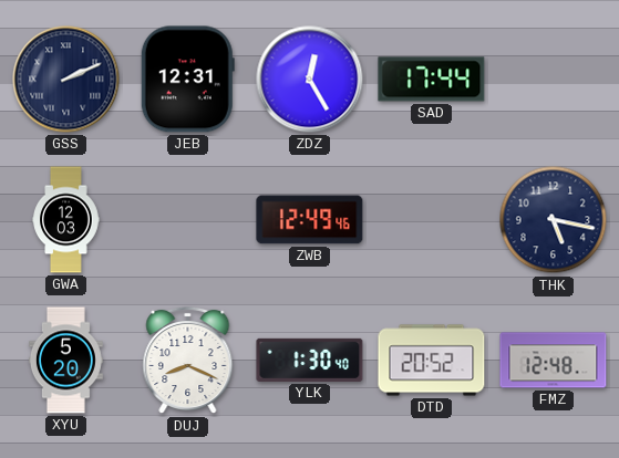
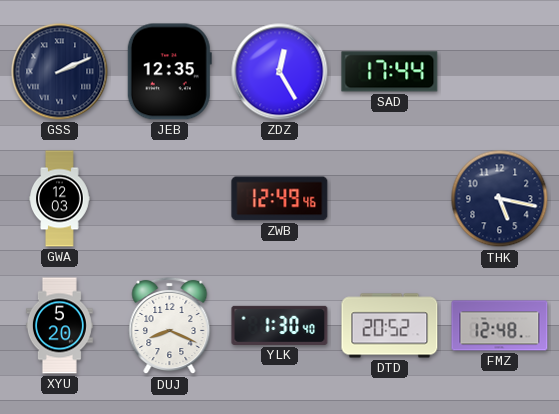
JEB: 12:31 -> 12:35 (169, 72)
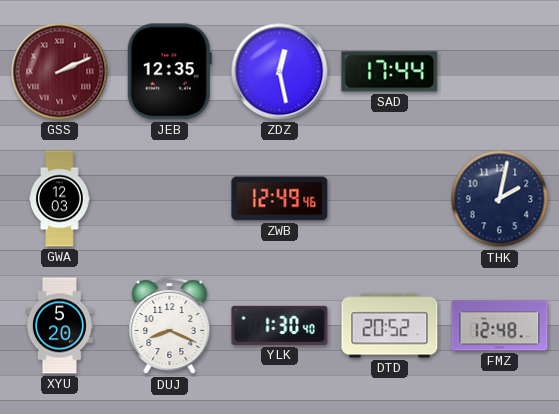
GSS dial: navy -> burgundy (60, 72)
ZDZ: 12:25 -> 12:28 (280, 72)
THK: 5:17 -> 2:02 (500, 199)
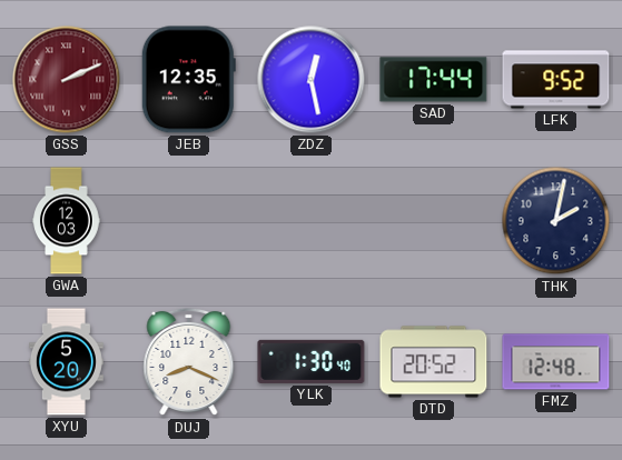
LFK: none -> 9:52 (556, 80)
ZWB: 12:49 -> none (280, 199)
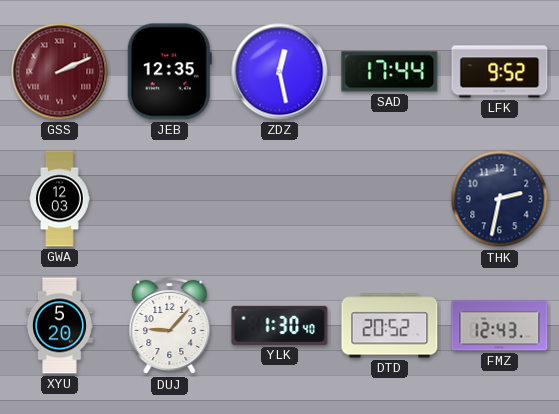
THK: 2:02 -> 2:32 (500, 199)
DUJ: 8:19 -> 9:07 (170, 326)
FMZ: 12:48 -> 12:43 (500, 326)
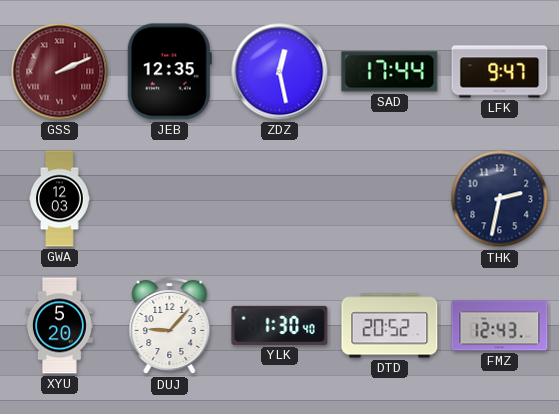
LFK: 9:52 -> 9:47 (500, 72)
